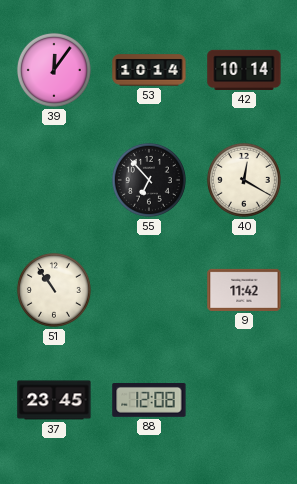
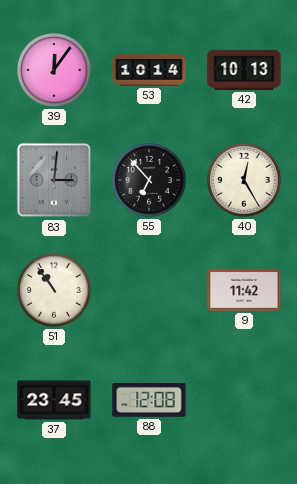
42: 10:14 -> 10:13 (244, 70)
83: none -> 3:01 (54, 180)
40: 12:20 -> 12:25 (244, 180)
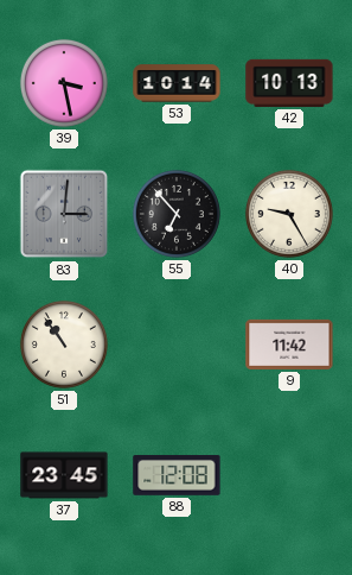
39: 12:06 -> 3:28 (64, 83)
40: 12:25 -> 9:25 (289, 214)
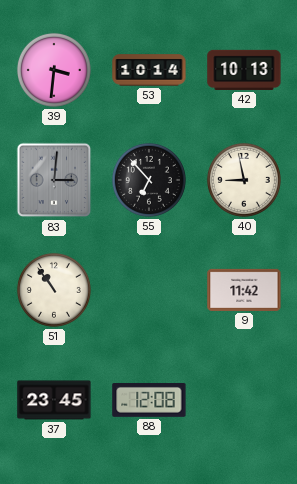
39: 3:28 -> 3:31 (54, 70)
40: 9:25 -> 8:58 (244, 180)
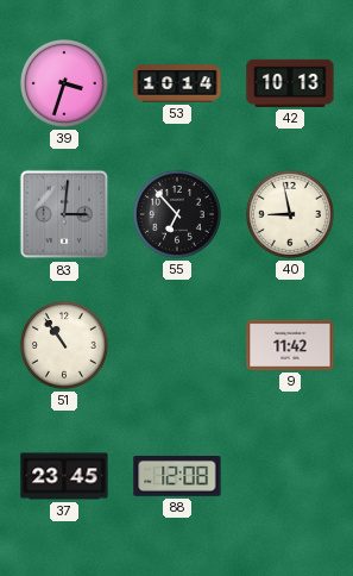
39: 3:31 -> 3:33 (64, 83)
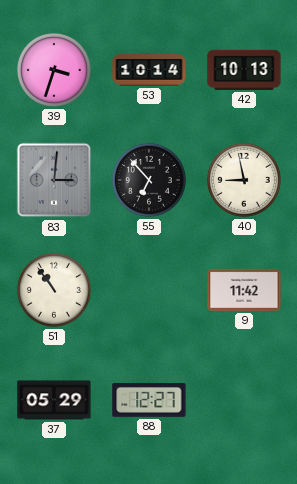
37: 23:45 -> 05:29 (54, 400)
88: 12:08 -> 12:27 (149, 401)
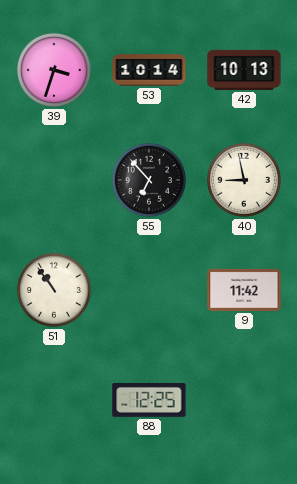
83: 3:01 -> none (54, 180)
37: 05:29 -> none (54, 400)
88: 12:27 -> 12:25 (149, 401)
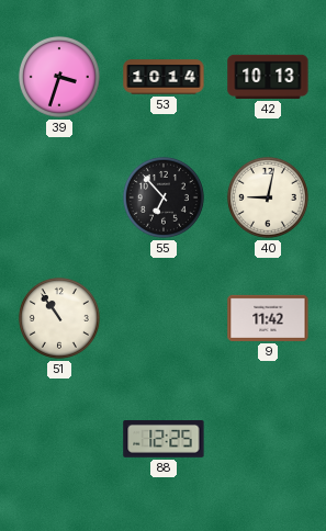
40: 8:58 -> 9:02 (268, 197)
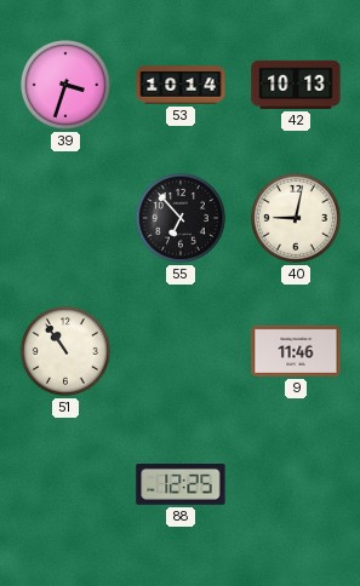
9: 11:42 -> 11:46 (296, 351)
